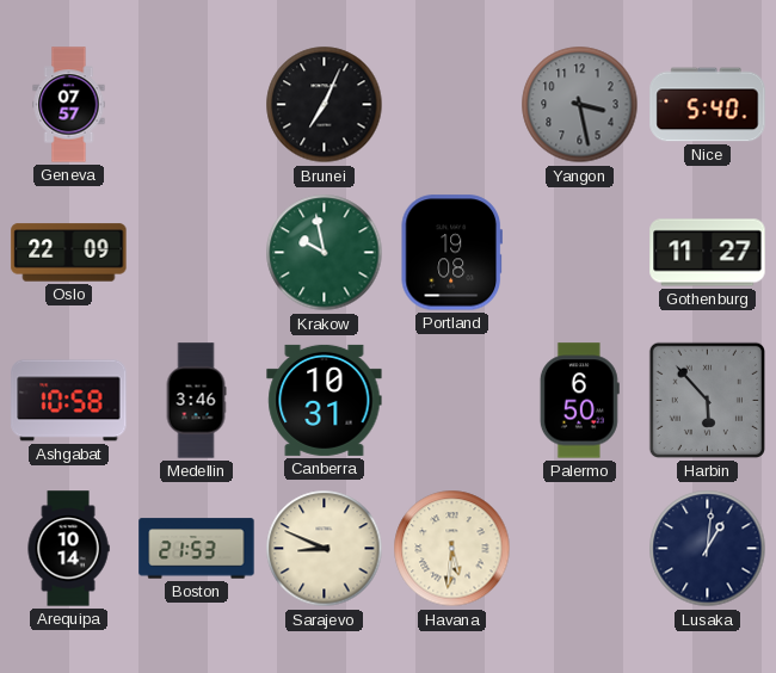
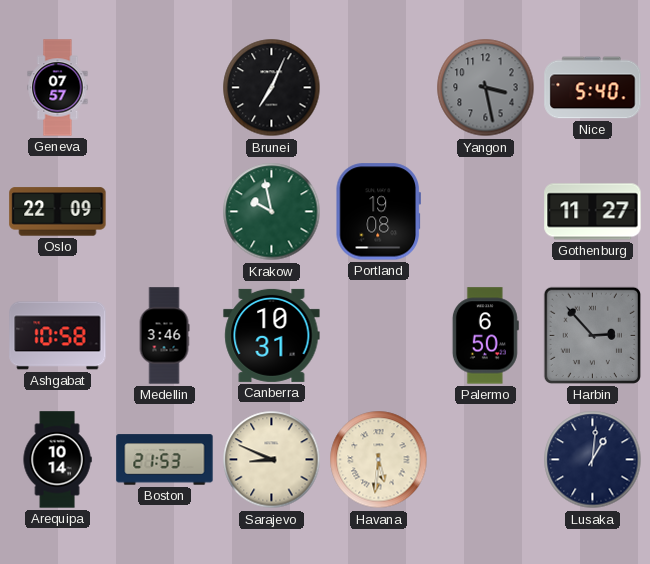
Harbin: 5:53 -> 2:53 (592, 335)
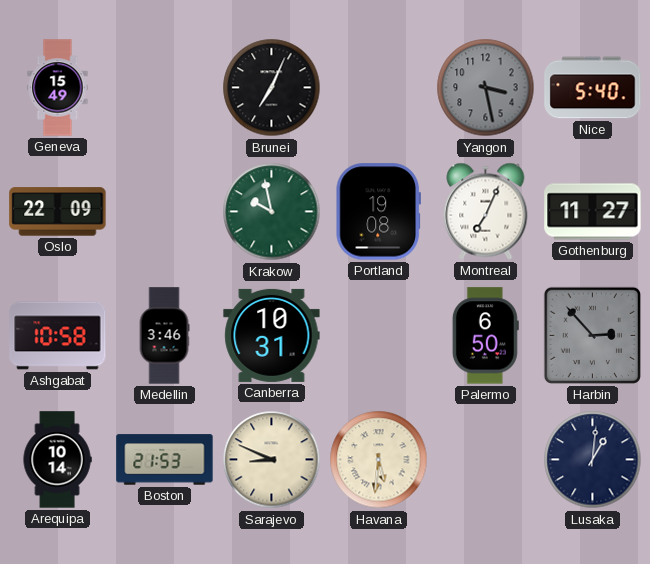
Geneva: 07:57 -> 15:49 (58, 88)
Montreal: none -> 7:04 (486, 211)
